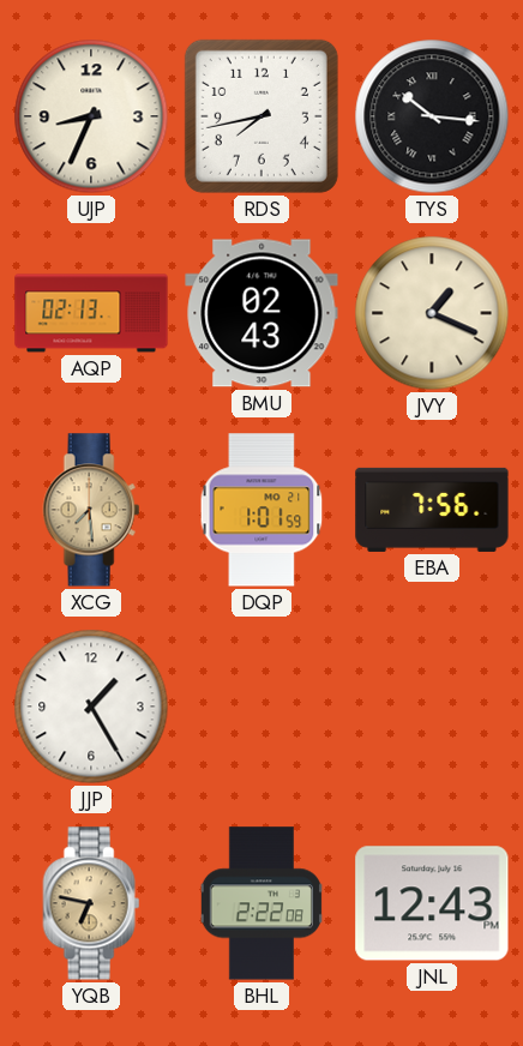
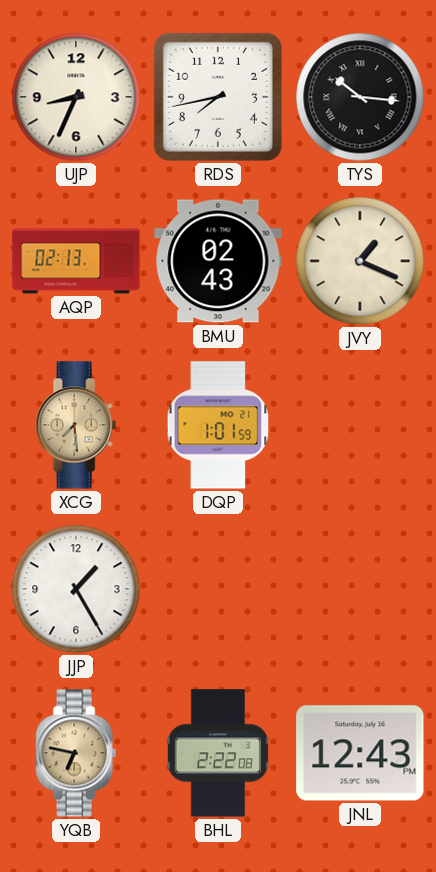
EBA: 7:56 -> none (432, 510)
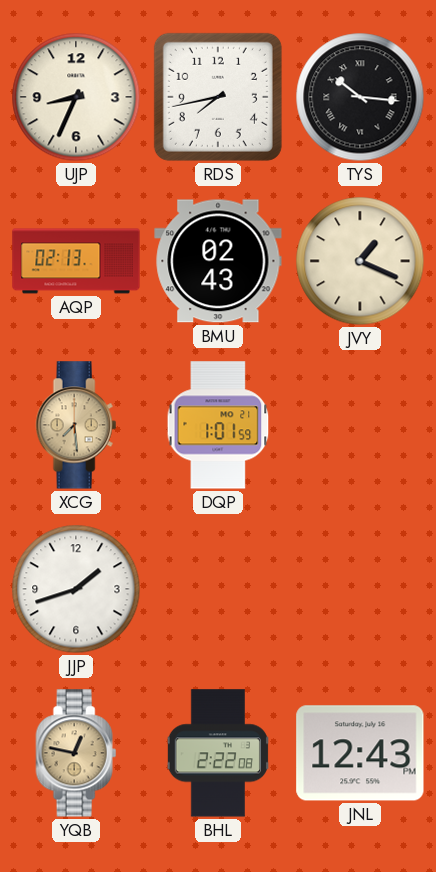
JJP: 1:25 -> 1:42 (76, 589)
YQB: 6:47 -> 12:47 (76, 753)
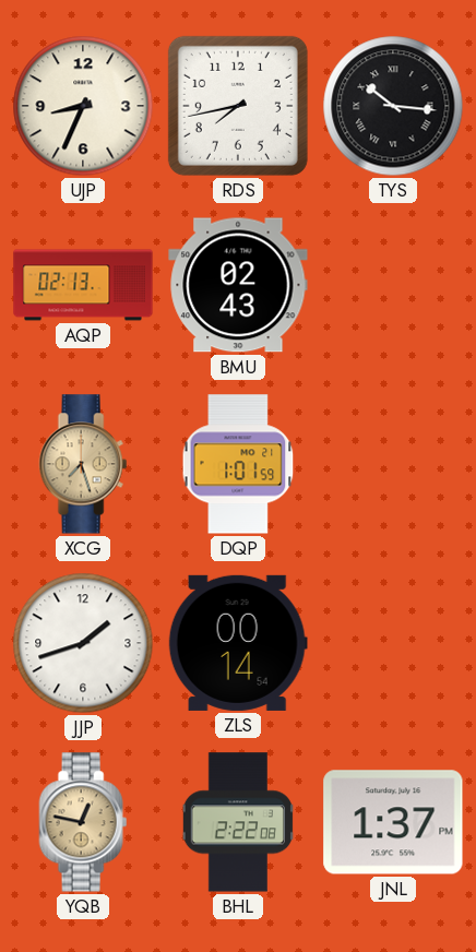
JVY: 1:19 -> none (360, 261)
XCG: 7:29 -> 7:27 (83, 464)
ZLS: none -> 00:14 (238, 643)
JNL: 12:43 -> 1:37 (393, 822)
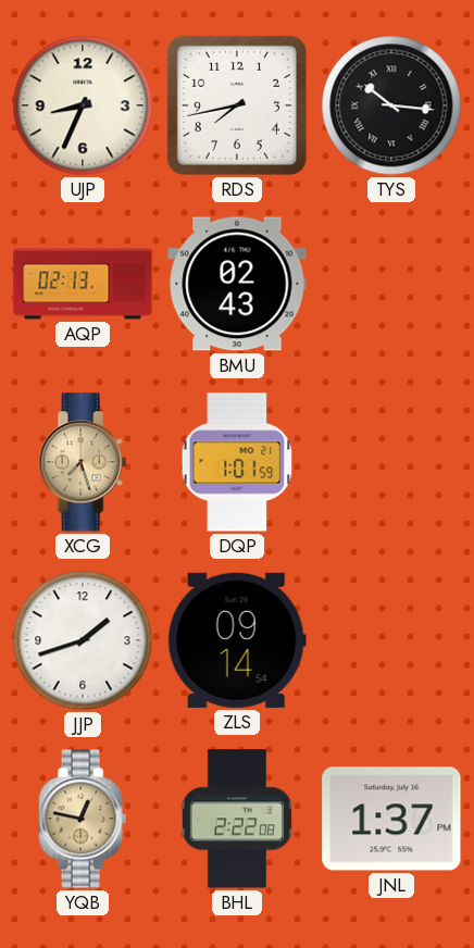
ZLS: 00:14 -> 09:14 (237, 640)
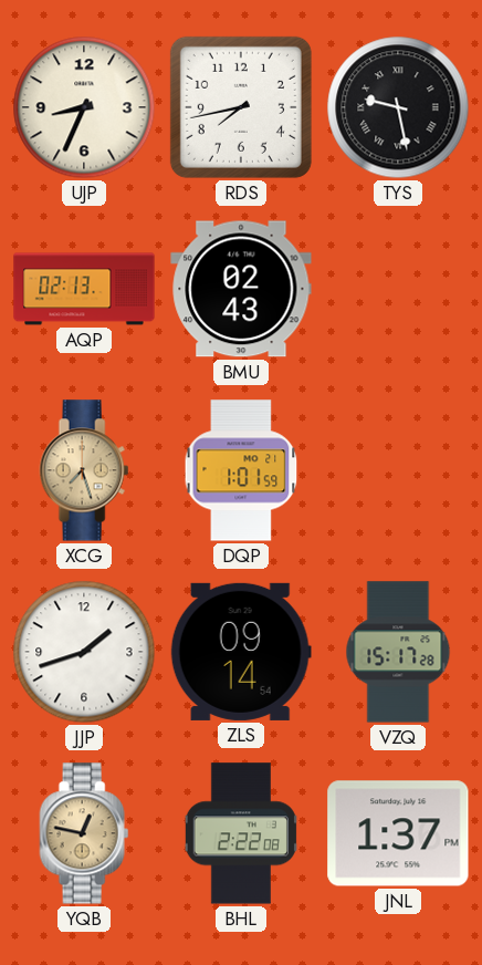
TYS: 10:16 -> 9:28 (398, 107)
VZQ: none -> 15:17 (398, 652)
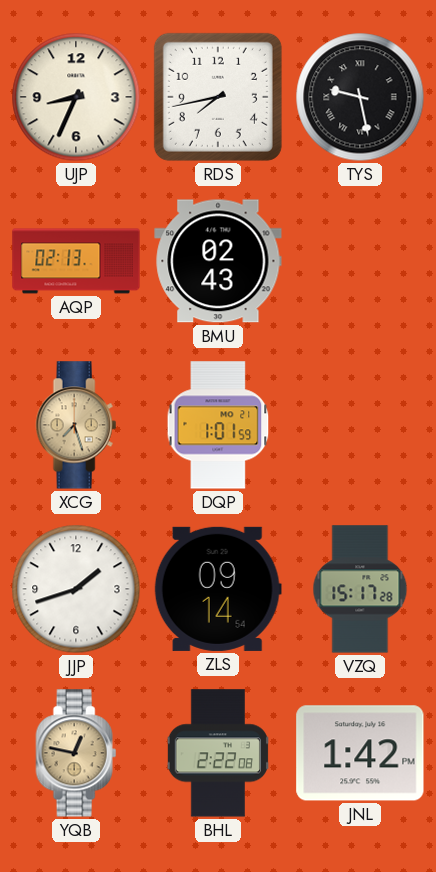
JNL: 1:37 -> 1:42 (360, 753)
